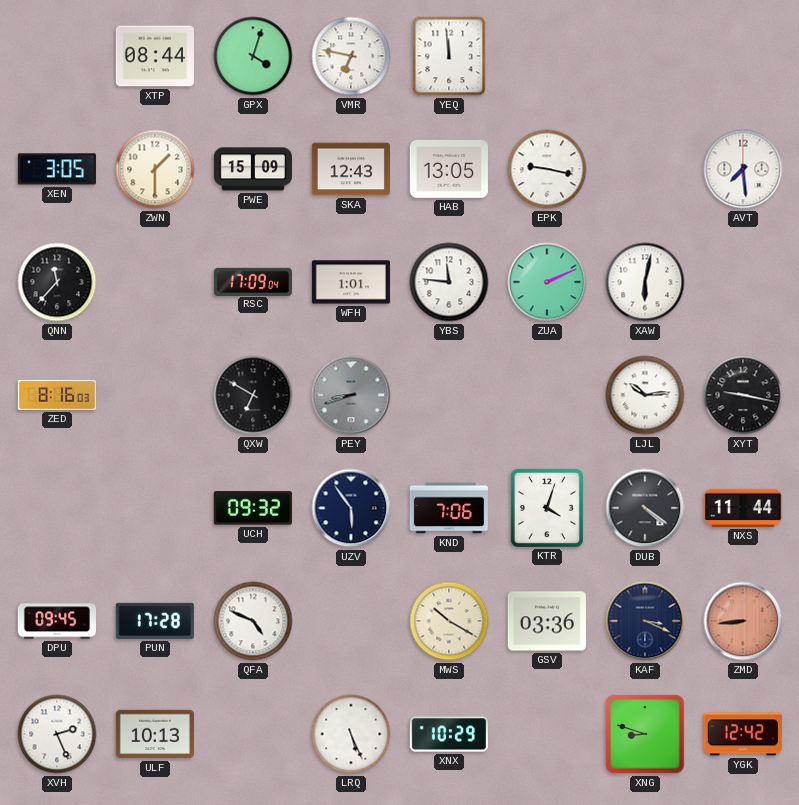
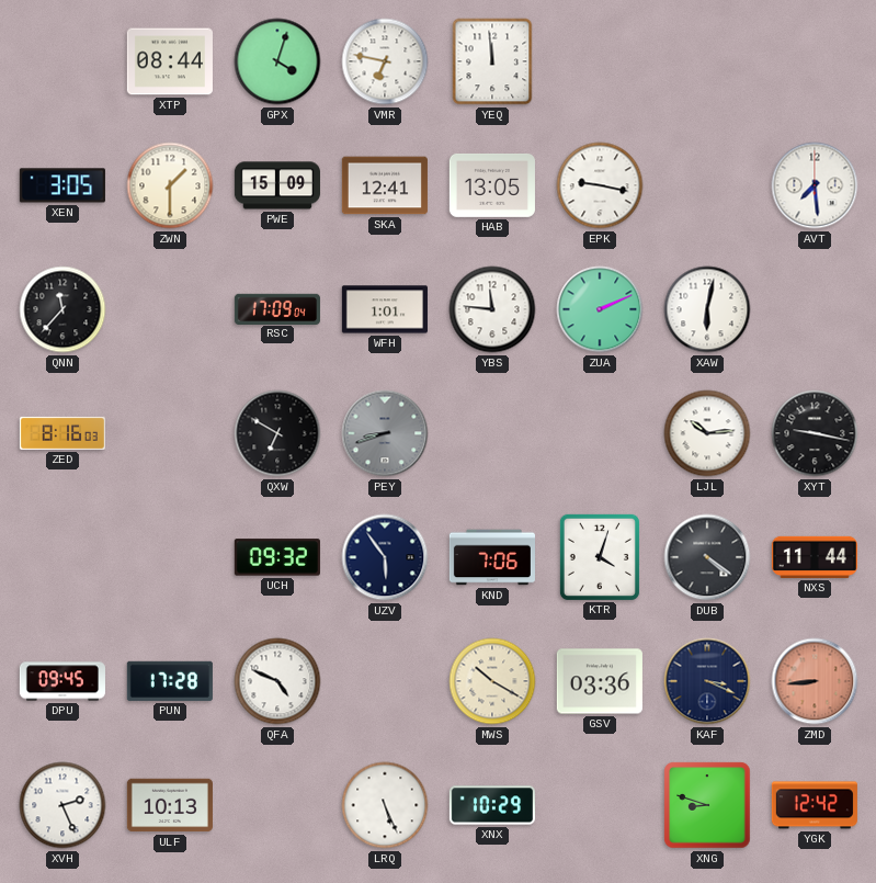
SKA: 12:43 -> 12:41 (385, 185)
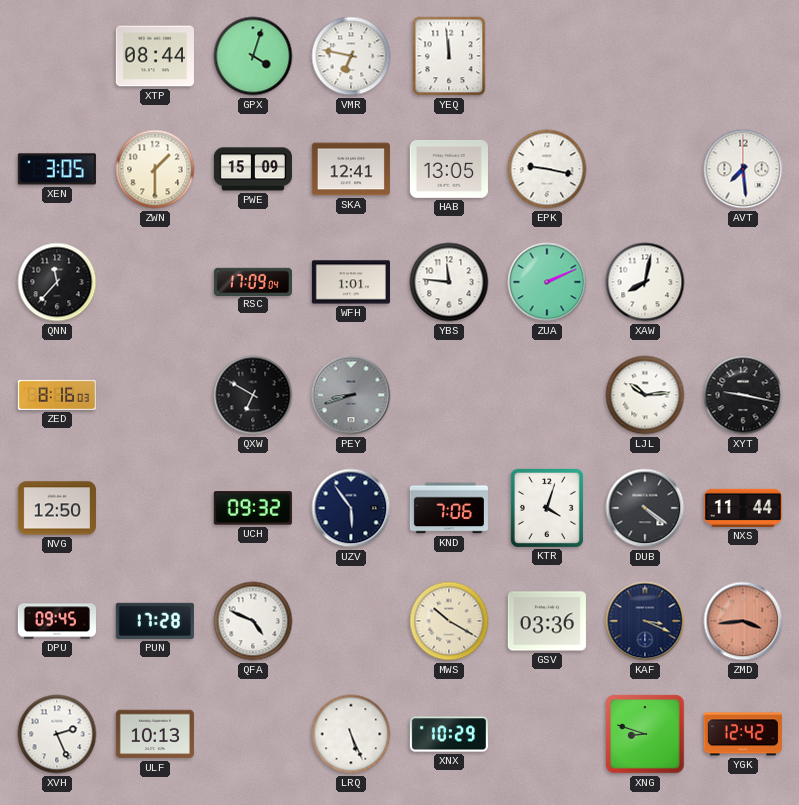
XAW: 6:02 -> 8:02 (645, 282)
NVG: none -> 12:50 (57, 508)
ZMD: 8:44 -> 3:44 (743, 621)
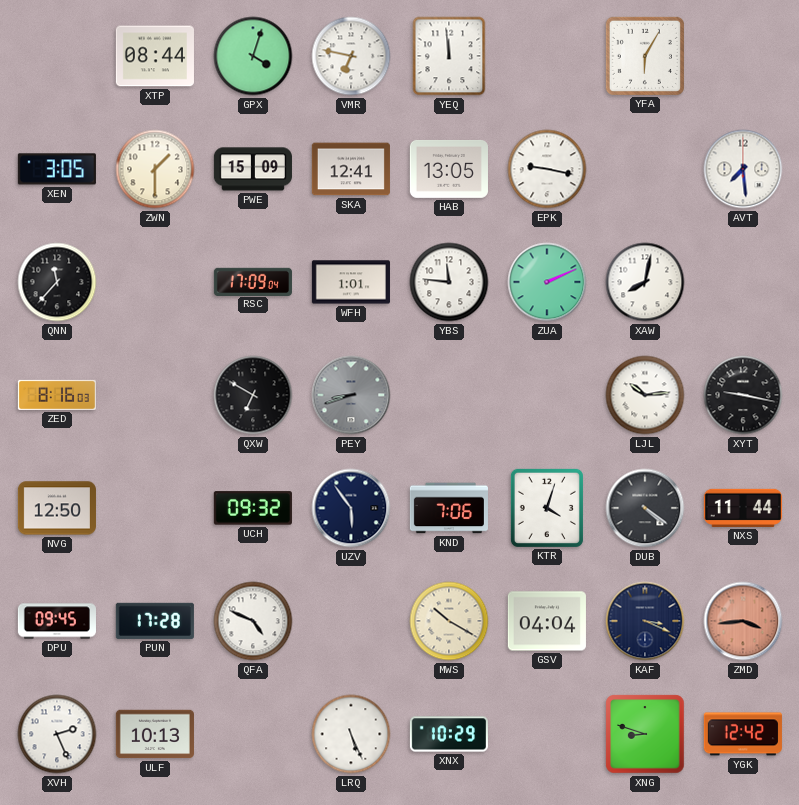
YFA: none -> 6:05 (645, 56)
GSV: 03:36 -> 04:04 (547, 621)
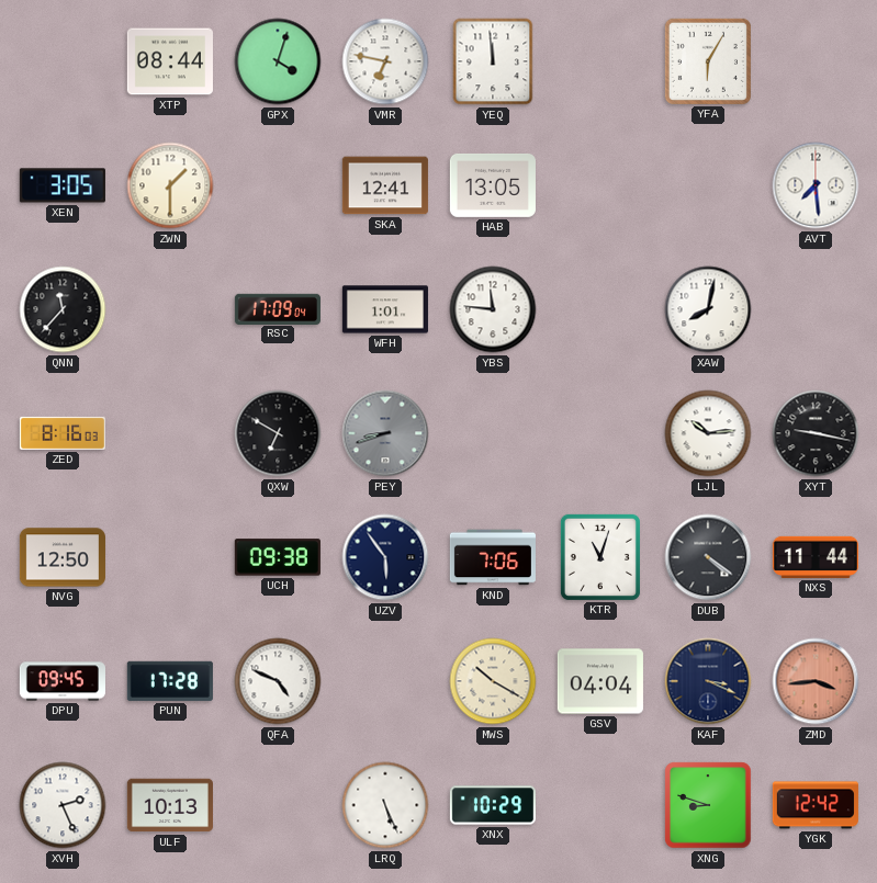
PWE: 15:09 -> none (253, 169)
EPK: 9:17 -> none (547, 169)
ZUA: 2:11 -> none (547, 282)
UCH: 09:32 -> 09:38 (278, 557)
KTR: 4:03 -> 11:03 (600, 557)
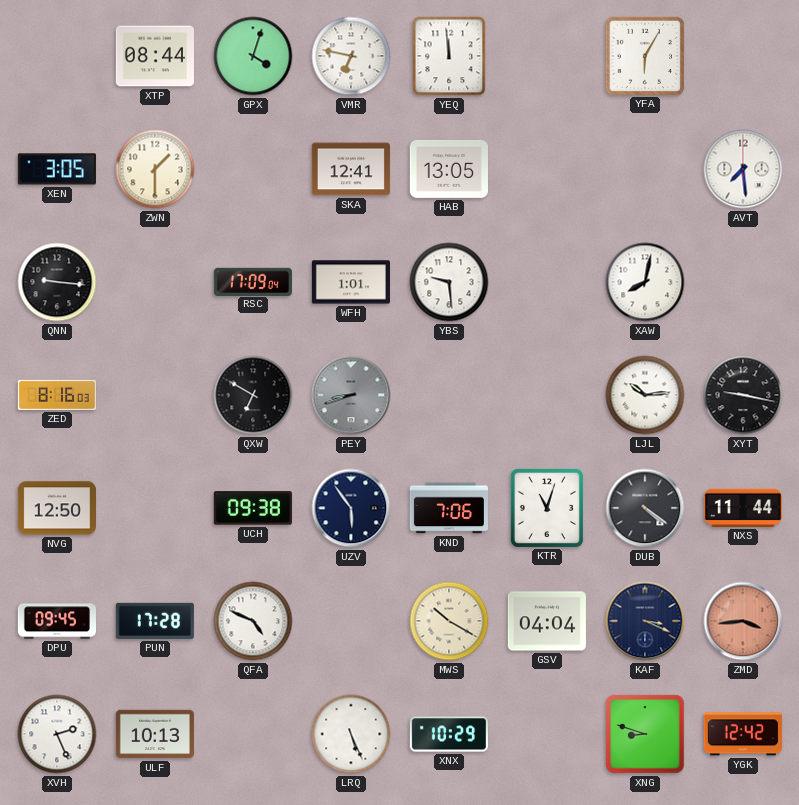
QNN: 11:37 -> 9:16 (57, 282)
YBS: 11:46 -> 9:29 (449, 282)
